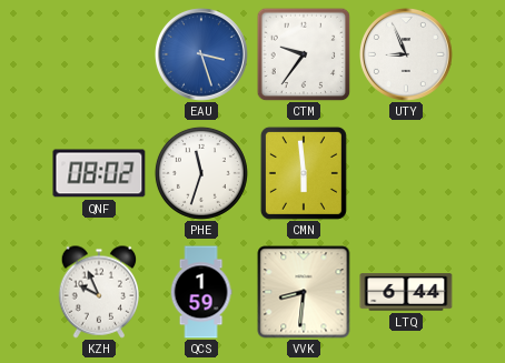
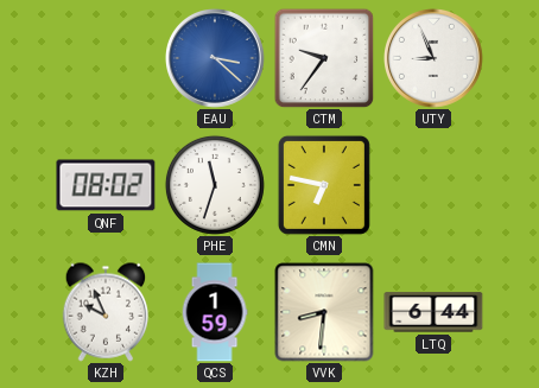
EAU: 3:27 -> 3:22 (216, 59)
CMN: 5:59 -> 6:47 (324, 185)
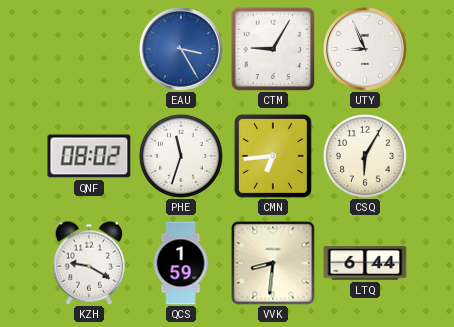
EAU: 3:22 -> 3:25 (182, 50)
CTM: 9:36 -> 9:05 (273, 49)
CMN: 6:47 -> 6:44 (273, 156)
CSQ: none -> 6:05 (365, 156)
KZH: 9:56 -> 9:20 (89, 263)
